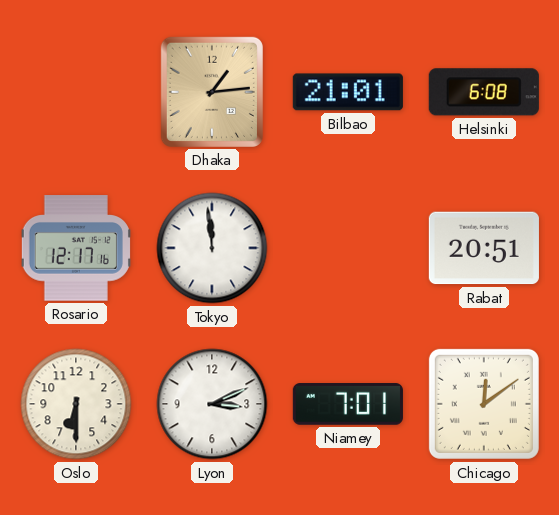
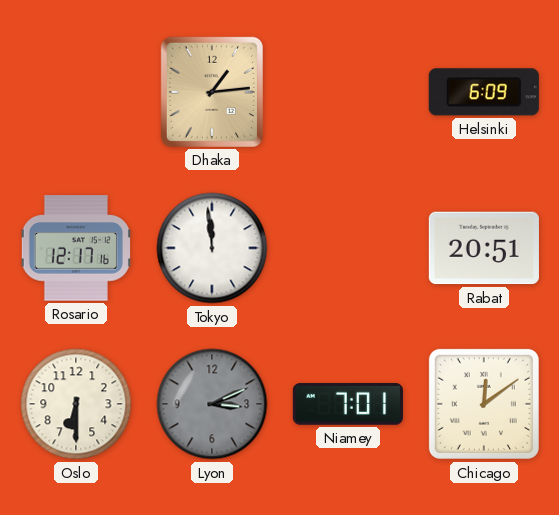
Bilbao: 21:01 -> none (348, 92)
Helsinki: 6:08 -> 6:09 (484, 92)
Lyon dial: white -> grey (212, 404)
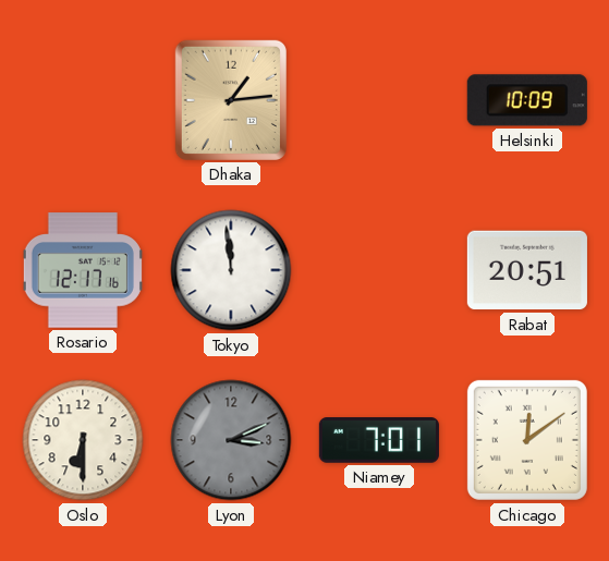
Helsinki: 6:09 -> 10:09 (527, 100)
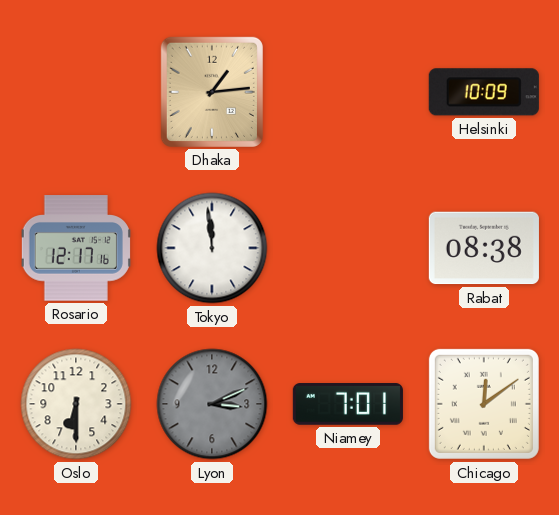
Rabat: 20:51 -> 08:38 (484, 248)
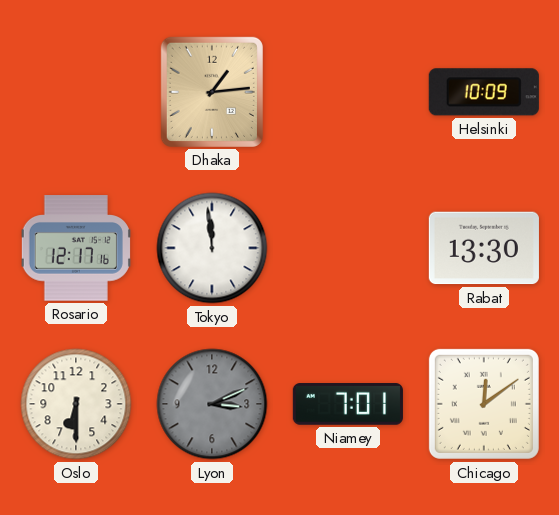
Rabat: 08:38 -> 13:30 (484, 248)
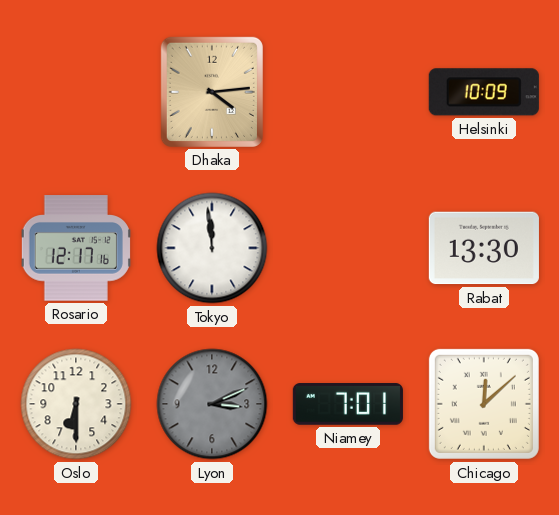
Dhaka: 1:14 -> 4:14 (212, 92)
Chicago: 12:09 -> 12:08 (484, 404)
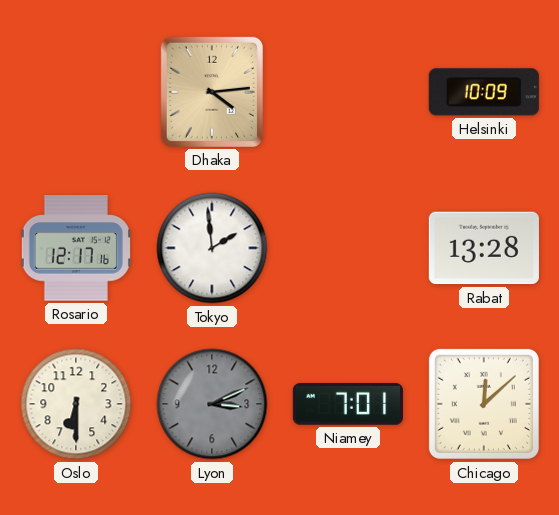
Tokyo: 11:59 -> 1:59 (212, 248)
Rabat: 13:30 -> 13:28 (484, 248)
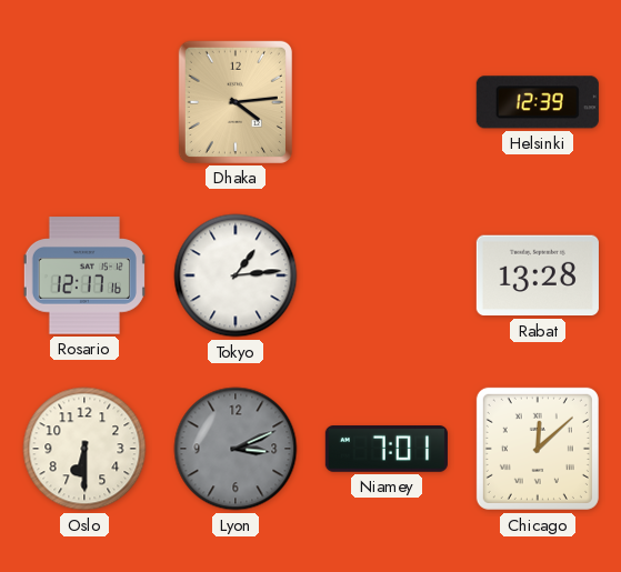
Helsinki: 10:09 -> 12:39 (538, 102)
Tokyo: 1:59 -> 1:14 (236, 275)
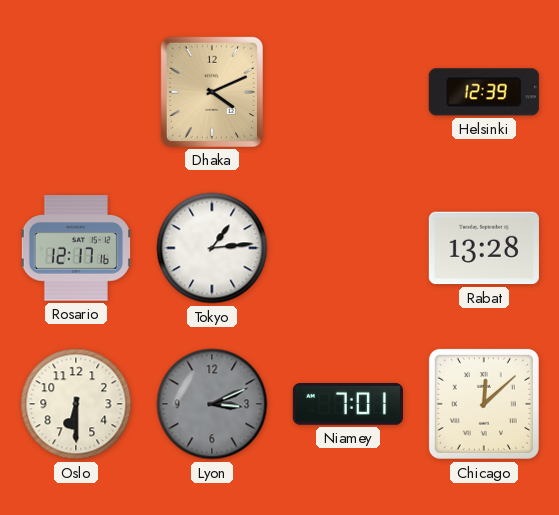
Dhaka: 4:14 -> 4:11 (212, 92)
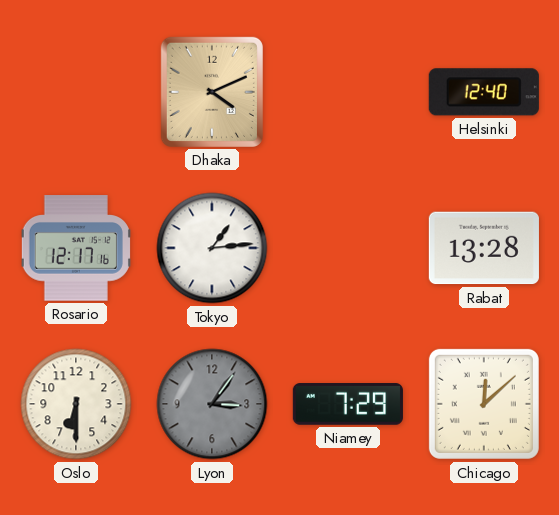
Helsinki: 12:39 -> 12:40 (484, 92)
Lyon: 3:11 -> 3:06 (212, 404)
Niamey: 7:01 -> 7:29 (348, 404)
